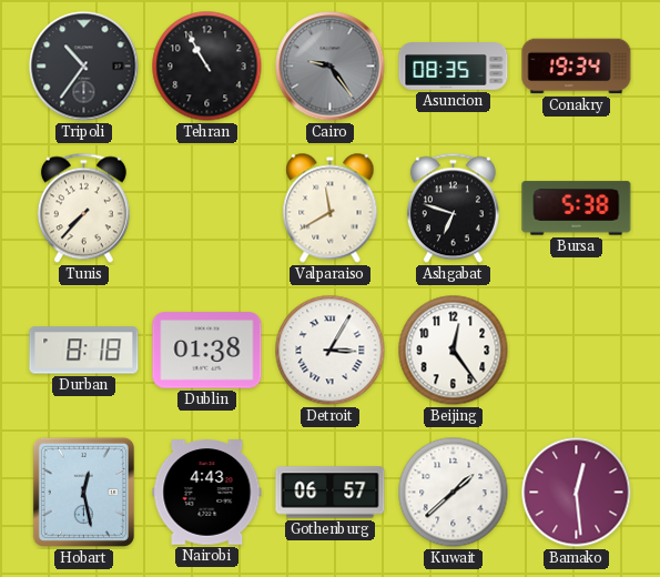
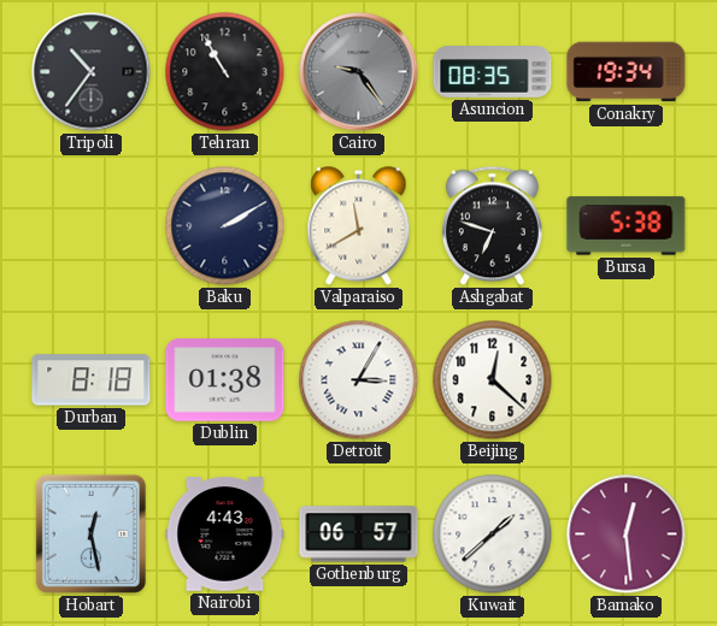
Tunis: 7:37 -> none (83, 209)
Baku: none -> 2:10 (225, 226)
Beijing: 12:24 -> 12:22 (493, 380)
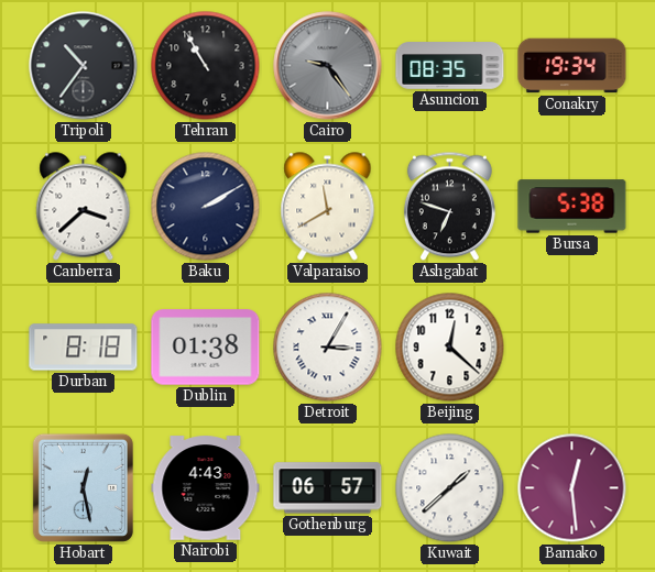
Canberra: none -> 3:38 (84, 207)
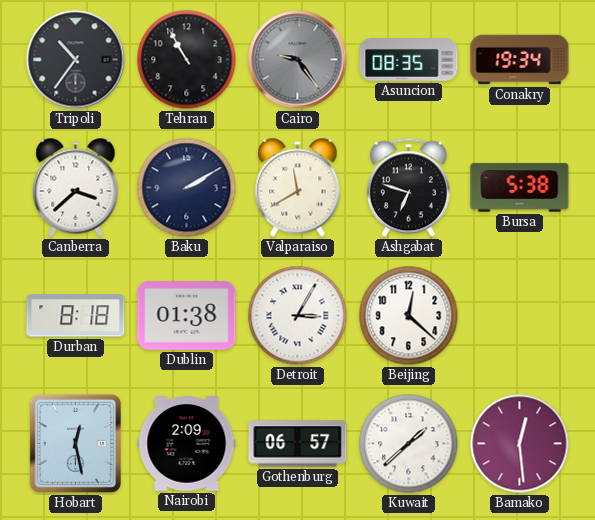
Nairobi: 4:43 -> 2:09 (187, 444)
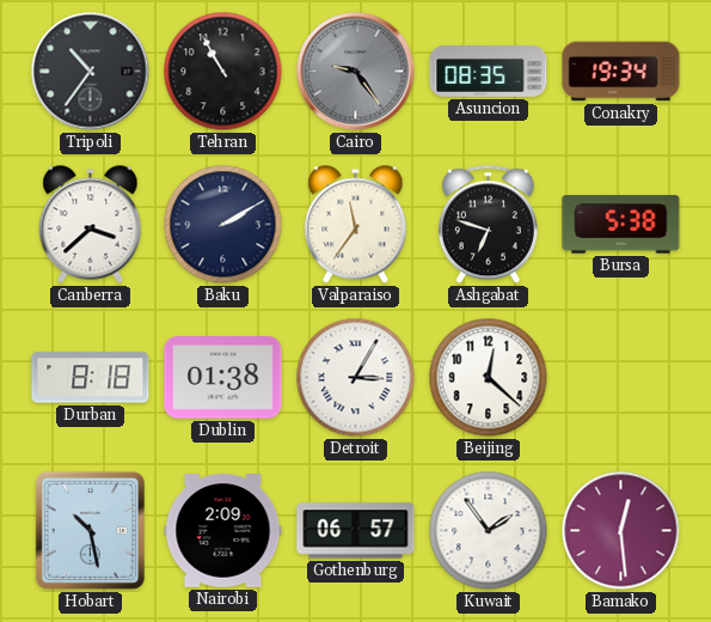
Valparaiso: 11:40 -> 11:36 (356, 225)
Hobart: 12:28 -> 10:28 (90, 530)
Kuwait: 1:38 -> 1:54 (489, 531)
